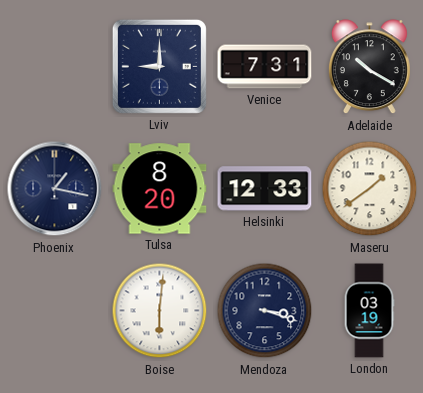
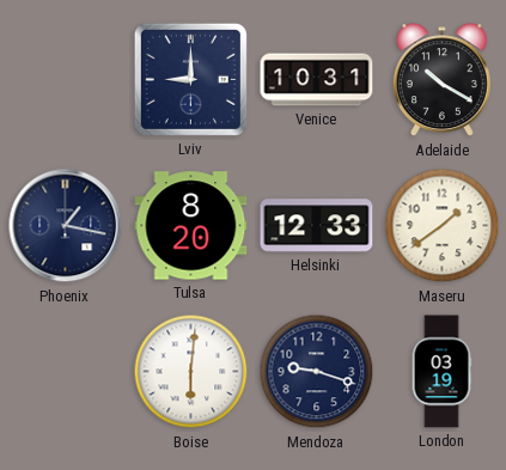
Venice: 7:31 -> 10:31 (317, 80)
Mendoza: 3:18 -> 9:18 (317, 372)
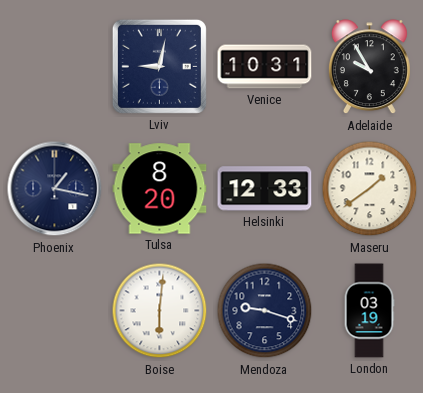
Lviv: 9:00 -> 9:02 (159, 66)
Adelaide: 10:20 -> 9:55 (369, 67)
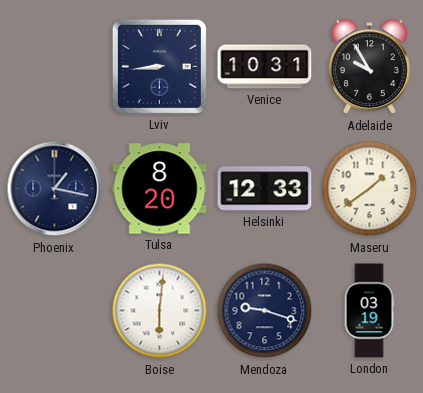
Lviv: 9:02 -> 8:44 (159, 66)
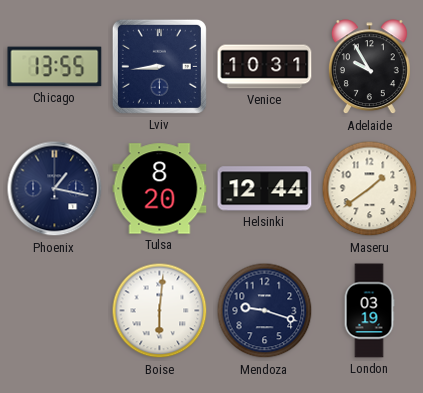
Chicago: none -> 13:55 (55, 67)
Helsinki: 12:33 -> 12:44 (265, 189)
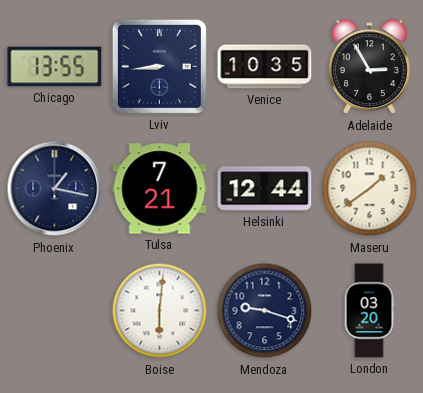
Venice: 10:31 -> 10:35 (265, 67)
Adelaide: 9:55 -> 2:55 (369, 67)
Tulsa: 8:20 -> 7:21 (160, 189)
London: 03:19 -> 03:20 (369, 311)
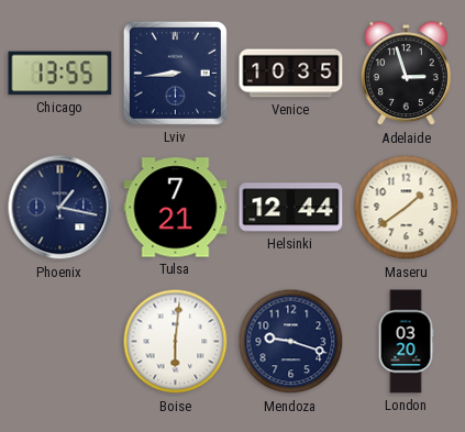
Adelaide: 2:55 -> 2:57 (406, 74)
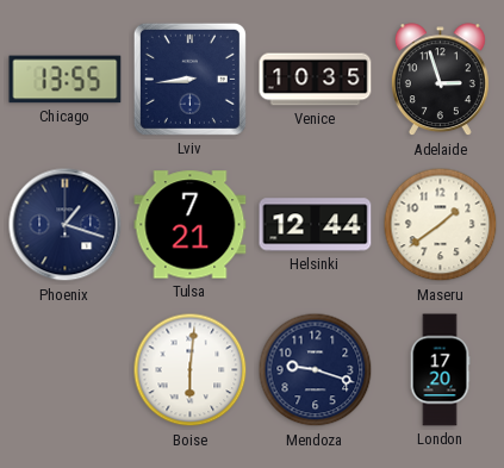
Phoenix: 1:17 -> 1:18 (66, 225)
London: 03:20 -> 17:20 (440, 370)
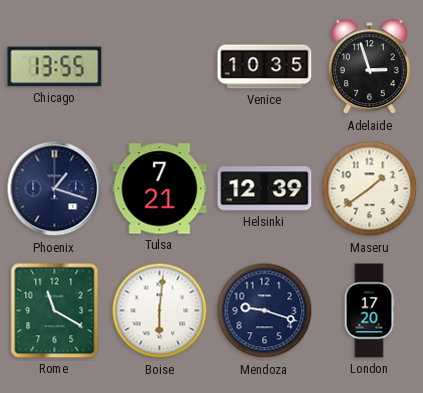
Lviv: 8:44 -> none (189, 79)
Helsinki: 12:44 -> 12:39 (265, 189)
Rome: none -> 11:20 (55, 311)
